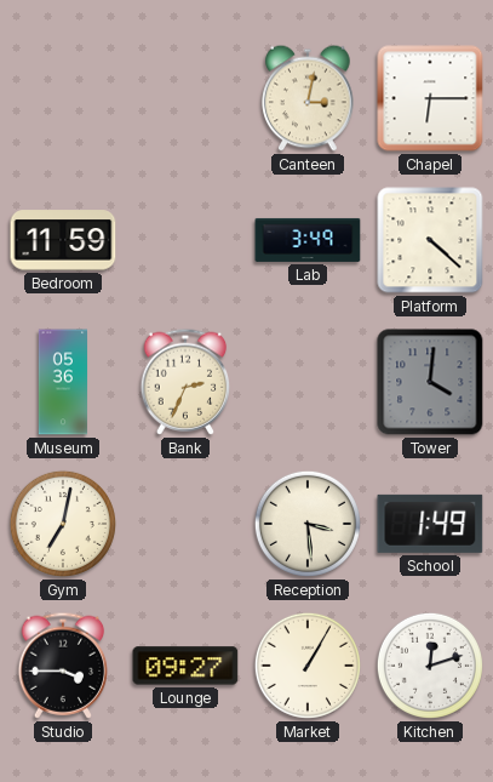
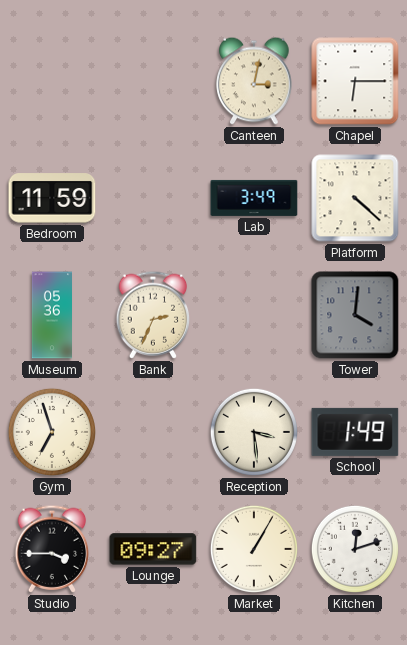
Gym: 7:02 -> 6:57 (52, 432)
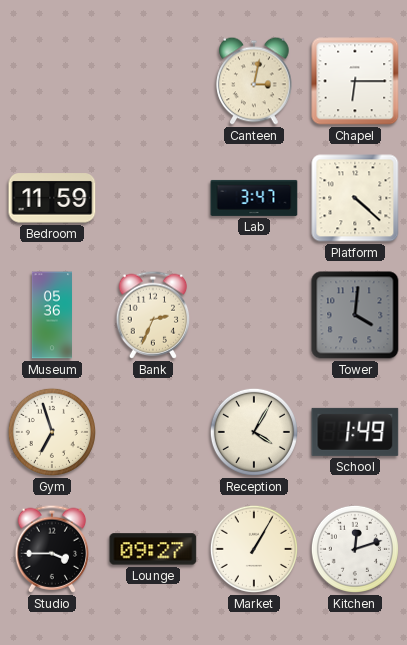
Lab: 3:49 -> 3:47 (254, 198)
Reception: 3:29 -> 4:05 (254, 432)
